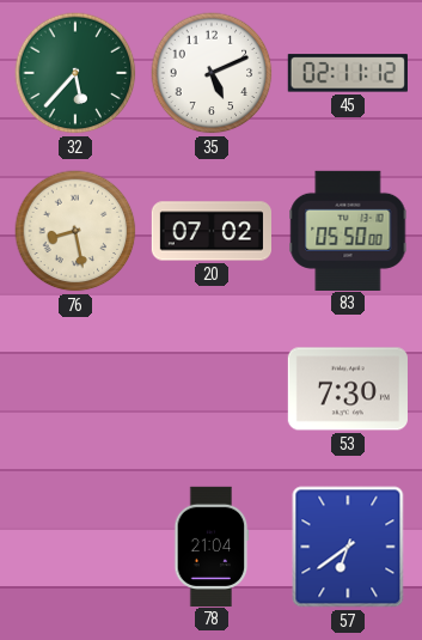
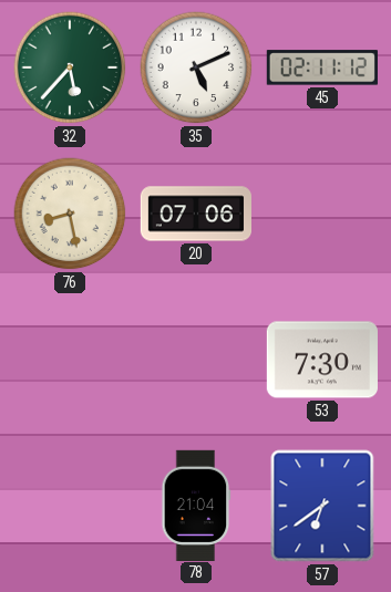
20: 07:02 -> 07:06 (195, 214)
83: 05:50 -> none (348, 230)
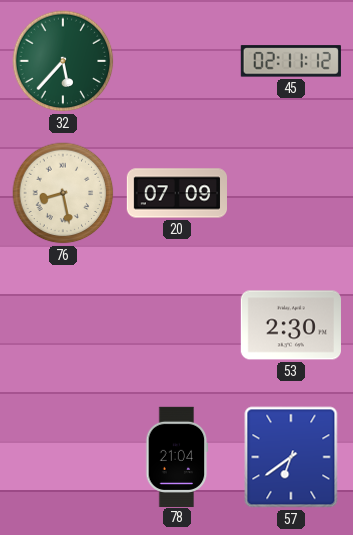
35: 5:11 -> none (196, 67)
20: 07:06 -> 07:09 (176, 193)
53: 7:30 -> 2:30 (290, 325)
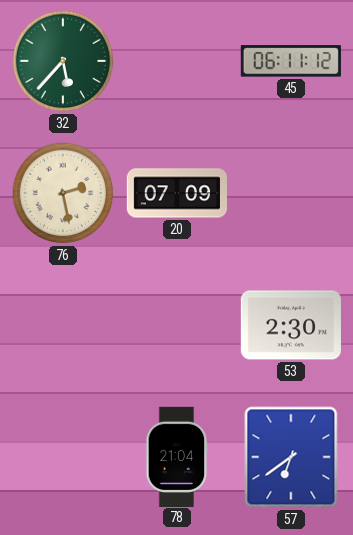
45: 02:11 -> 06:11 (291, 61)
76: 8:28 -> 2:28 (63, 193)
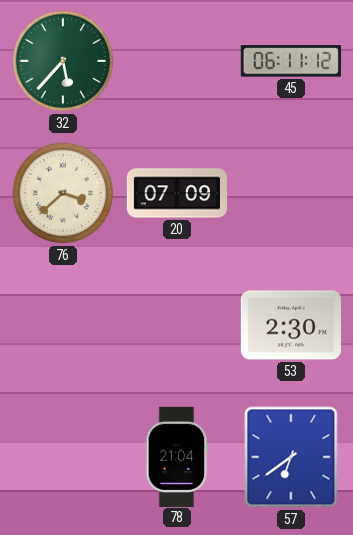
76: 2:28 -> 3:38 (63, 193)
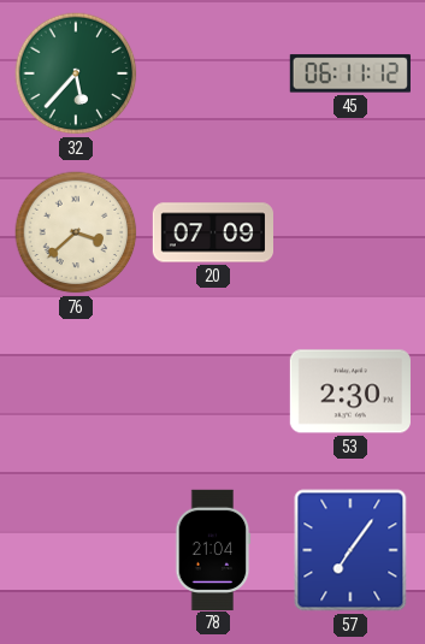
57: 6:39 -> 7:06 (350, 550)
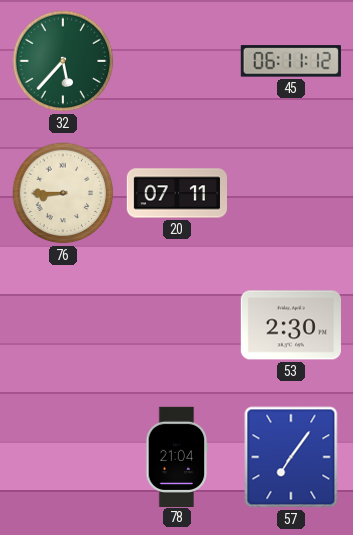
76: 3:38 -> 8:45 (63, 193)
20: 07:09 -> 07:11 (176, 193)
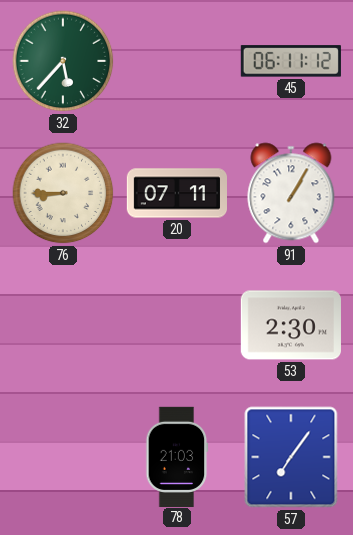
91: none -> 1:05 (291, 193)
78: 21:04 -> 21:03 (177, 456)
